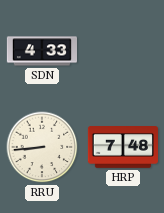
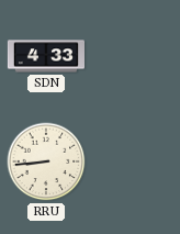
HRP: 7:48 -> none (123, 148)
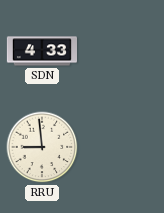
RRU: 8:44 -> 8:59 (42, 147)
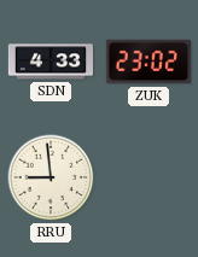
ZUK: none -> 23:02 (148, 62)
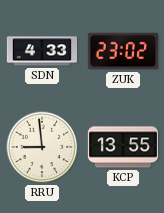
KCP: none -> 13:55 (122, 147)
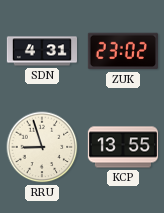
SDN: 4:33 -> 4:31 (41, 51)
RRU: 8:59 -> 8:57 (42, 147)
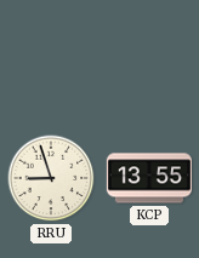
SDN: 4:31 -> none (41, 51)
ZUK: 23:02 -> none (123, 51)
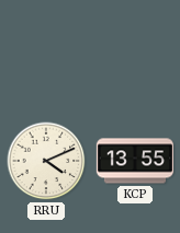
RRU: 8:57 -> 4:11 (46, 161)
